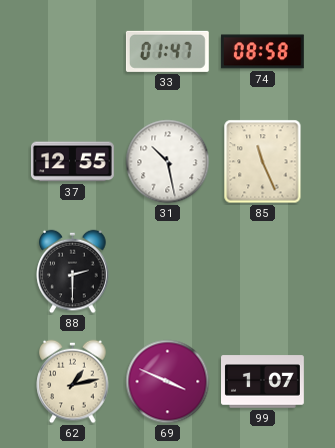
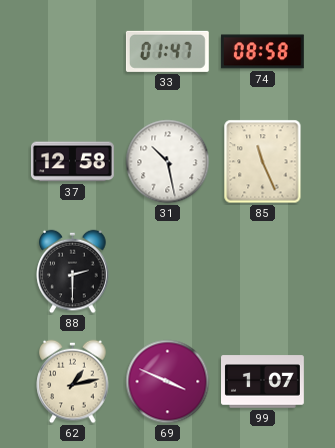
37: 12:55 -> 12:58 (72, 162)
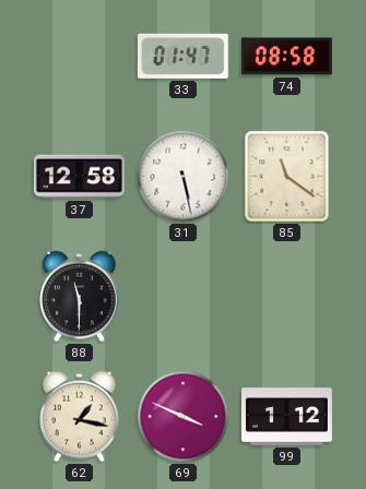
31: 10:28 -> 5:28 (184, 177)
85: 11:26 -> 11:21 (287, 177)
88: 2:30 -> 11:30 (80, 297)
62: 1:13 -> 1:17 (80, 417)
99: 1:07 -> 1:12 (287, 417)
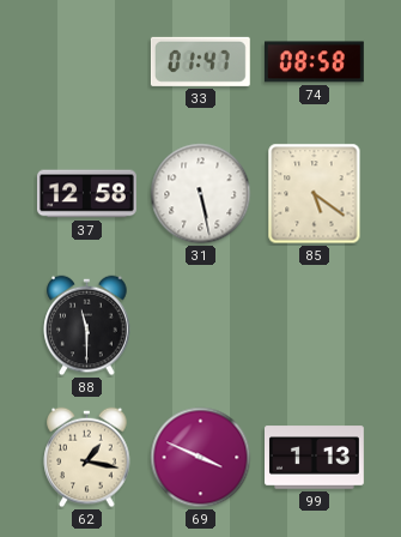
85: 11:21 -> 5:21 (315, 194)
99: 1:12 -> 1:13 (315, 458)
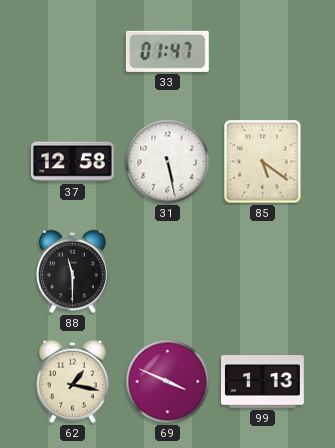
74: 08:58 -> none (314, 62)
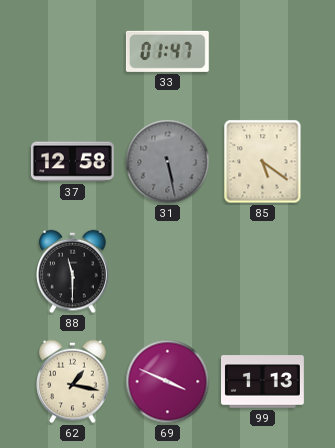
31 dial: white -> grey (168, 162)
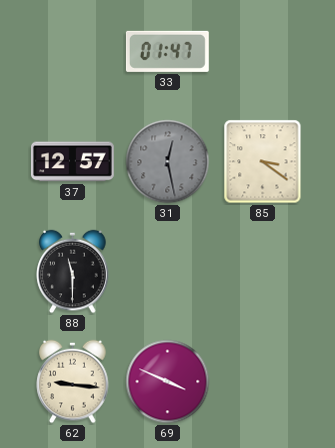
37: 12:58 -> 12:57 (72, 162)
31: 5:28 -> 12:28 (168, 162)
85: 5:21 -> 3:21 (263, 162)
62: 1:17 -> 9:16 (73, 382)
99: 1:13 -> none (263, 382)
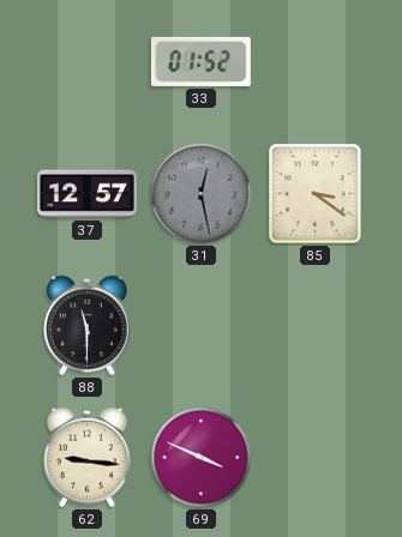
33: 01:47 -> 01:52 (200, 61)
